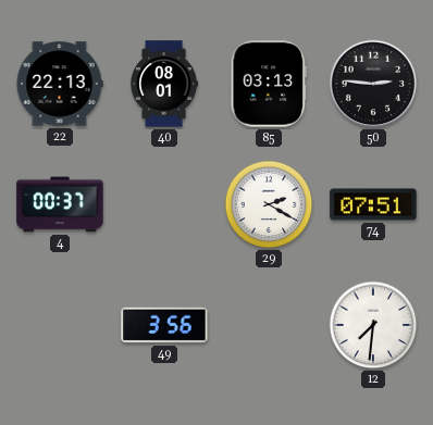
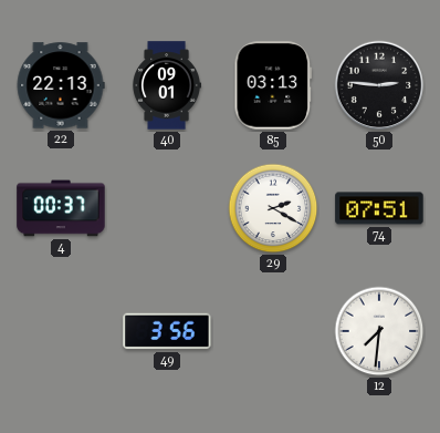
40: 08:01 -> 09:01 (166, 85)
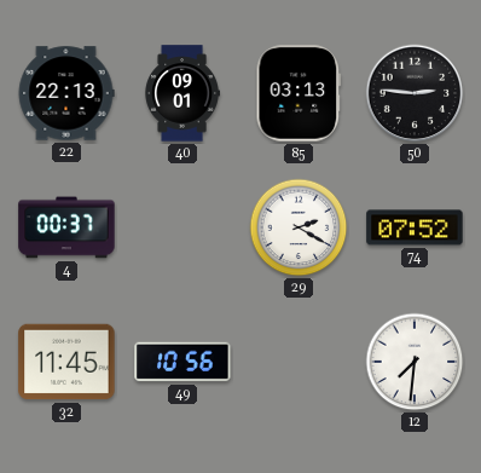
74: 07:51 -> 07:52 (415, 227)
32: none -> 11:45 (66, 362)
49: 3:56 -> 10:56 (182, 362)
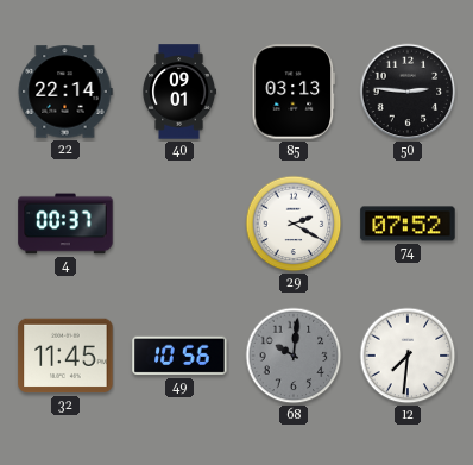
22: 22:13 -> 22:14 (65, 92)
68: none -> 10:01 (294, 356)
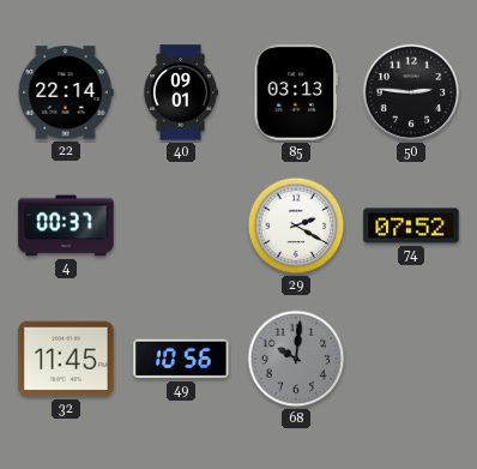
12: 7:31 -> none (408, 356)
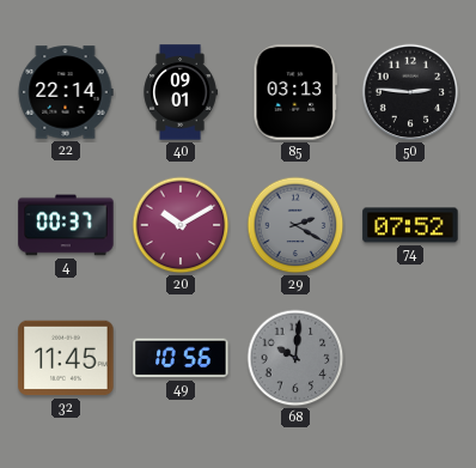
20: none -> 10:10 (181, 225)
29 dial: white -> grey (295, 225)
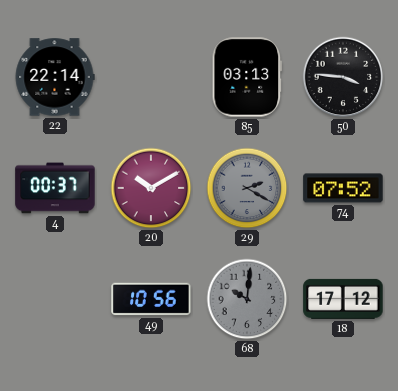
40: 09:01 -> none (179, 92)
50: 2:46 -> 3:46 (343, 77)
32: 11:45 -> none (66, 358)
18: none -> 17:12 (343, 299)
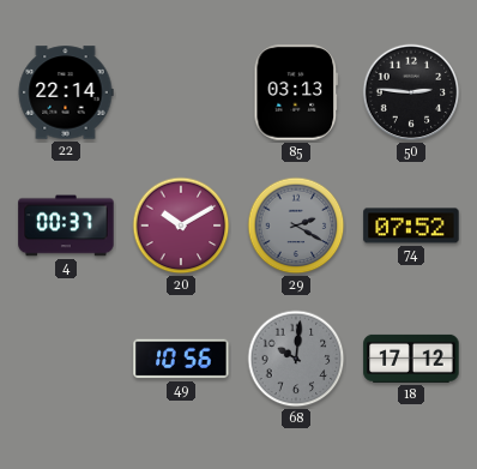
50: 3:46 -> 2:46 (411, 92)
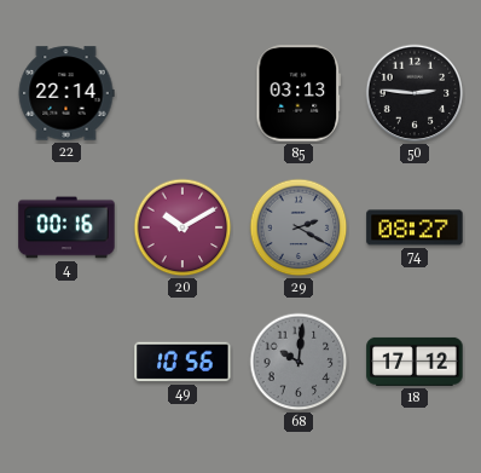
4: 00:37 -> 00:16 (66, 227)
74: 07:52 -> 08:27 (415, 227)
